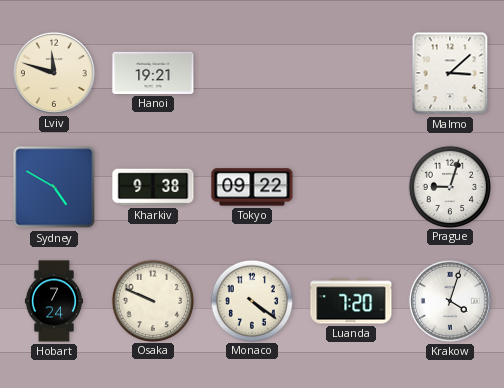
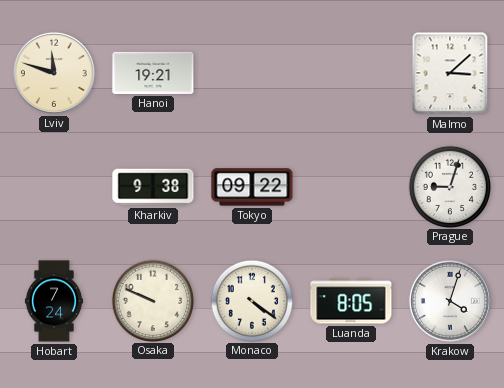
Sydney: 4:50 -> none (54, 187)
Luanda: 7:20 -> 8:05 (351, 301)
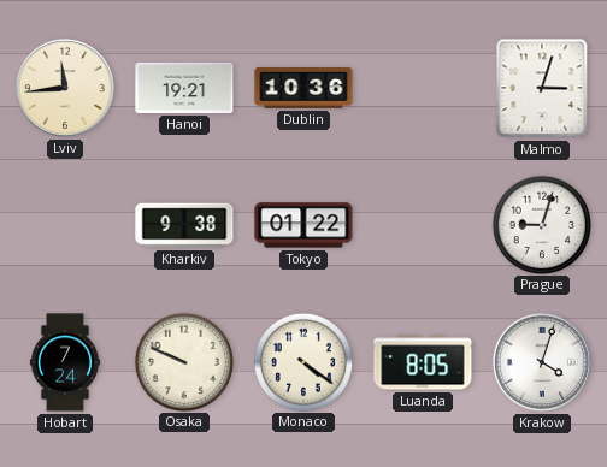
Lviv: 11:48 -> 11:44 (65, 88)
Dublin: none -> 10:36 (303, 88)
Malmo: 3:08 -> 3:03 (542, 88)
Tokyo: 09:22 -> 01:22 (303, 225)
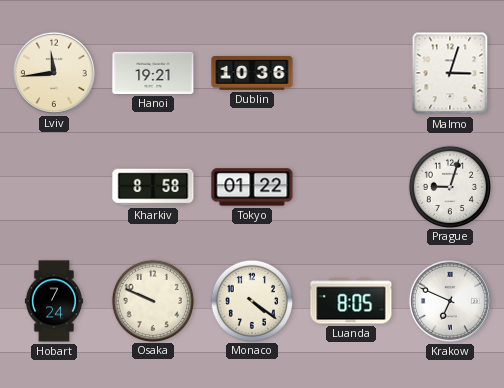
Kharkiv: 9:38 -> 8:58 (153, 187)
Krakow: 4:03 -> 6:49 (450, 301)
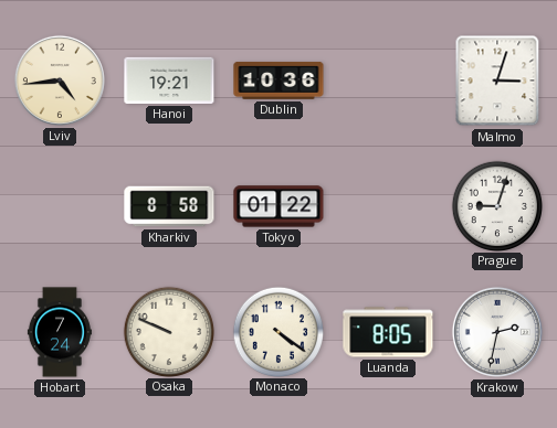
Lviv: 11:44 -> 4:44 (60, 81)
Krakow: 6:49 -> 2:32 (497, 332)
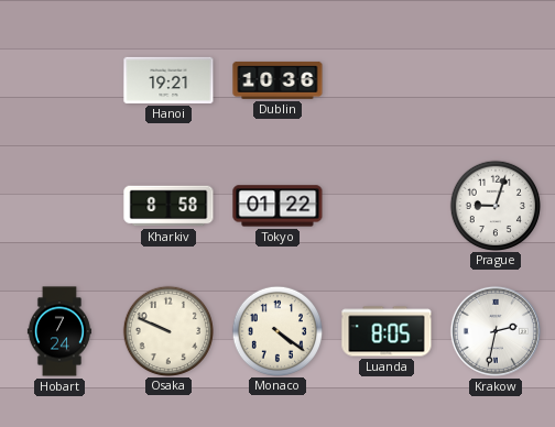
Lviv: 4:44 -> none (60, 81)
Malmo: 3:03 -> none (497, 81)
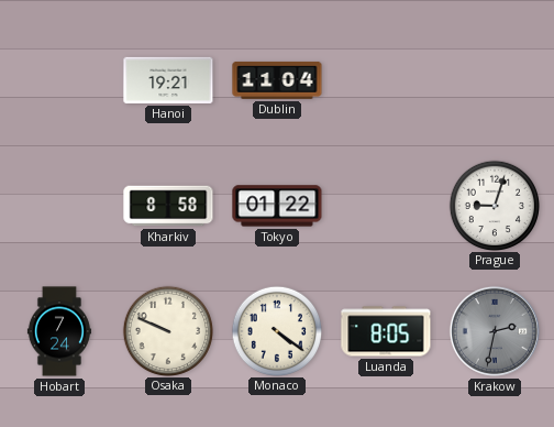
Dublin: 10:36 -> 11:04 (277, 80)
Krakow dial: white -> grey (495, 331)
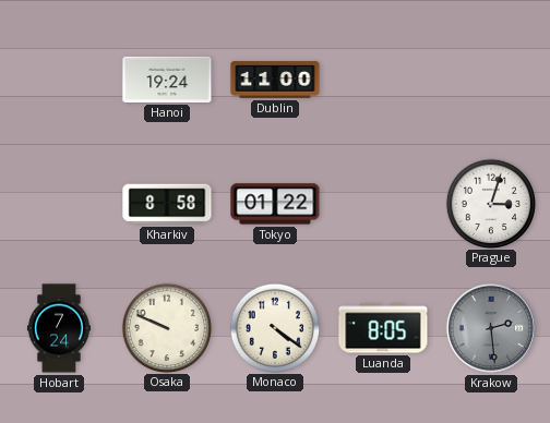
Hanoi: 19:21 -> 19:24 (167, 80)
Dublin: 11:04 -> 11:00 (275, 80)
Prague: 9:03 -> 3:03 (490, 203)
Krakow: 2:32 -> 2:29 (491, 328)
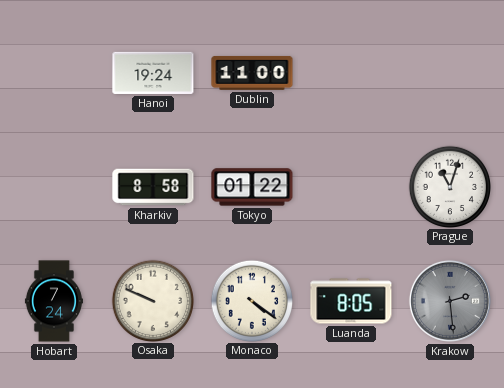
Prague: 3:03 -> 11:03 (449, 186)
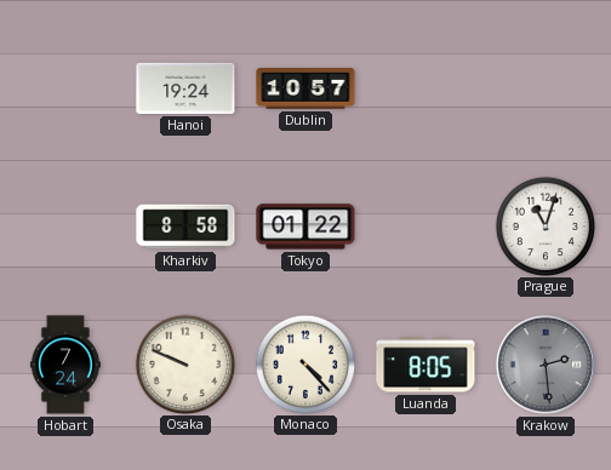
Dublin: 11:00 -> 10:57 (305, 88)
Monaco: 4:21 -> 4:23 (304, 363)
